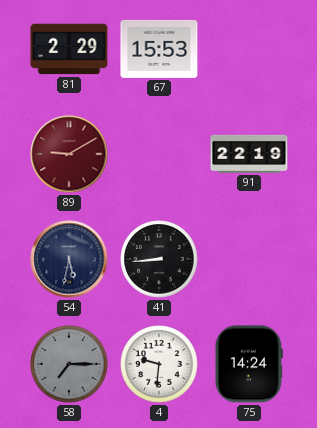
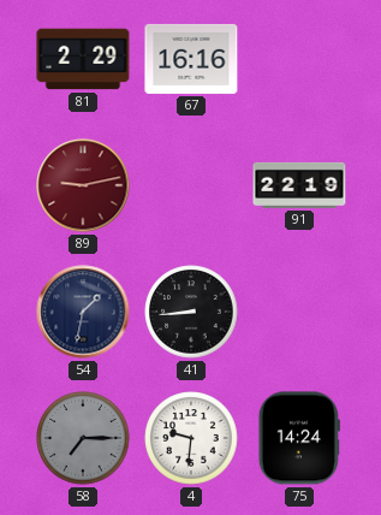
67: 15:53 -> 16:16 (191, 59)
89: 9:10 -> 9:13 (83, 185)
54: 5:32 -> 1:32 (83, 312)
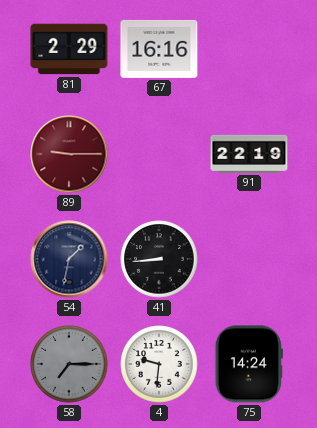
89: 9:13 -> 9:15 (69, 154)
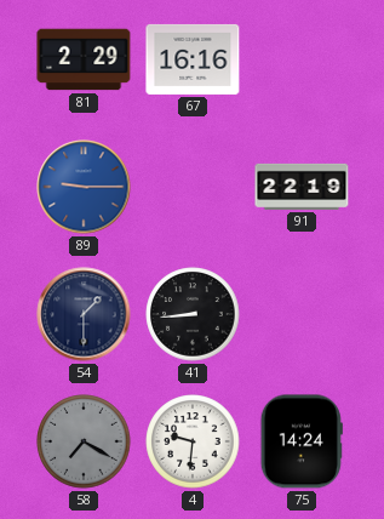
89 dial: burgundy -> blue (84, 187)
54: 1:32 -> 1:30 (84, 314)
58: 7:15 -> 7:20 (84, 441)
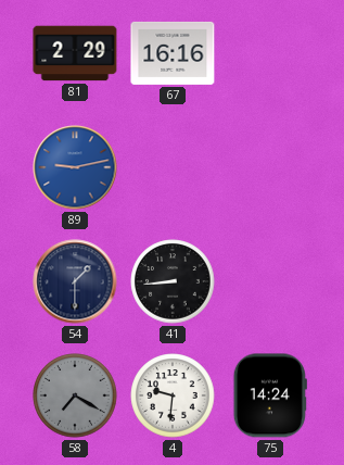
89: 9:15 -> 9:13 (75, 167)
91: 22:19 -> none (302, 187)
